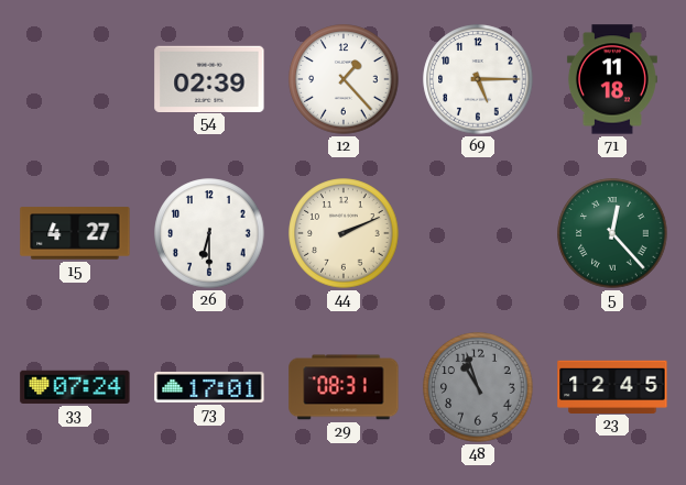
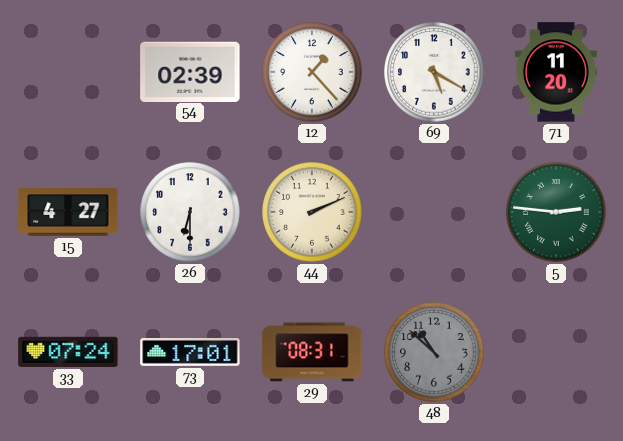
69: 5:15 -> 5:20 (434, 72)
71: 11:18 -> 11:20 (556, 72)
5: 12:23 -> 2:46 (556, 212)
48: 10:57 -> 10:52 (434, 352)
23: 12:45 -> none (612, 386)
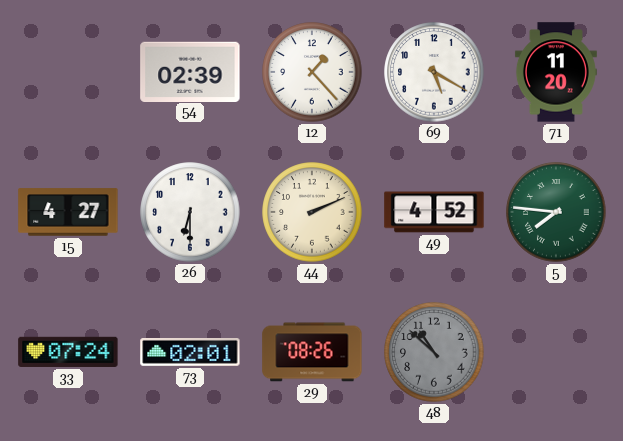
49: none -> 4:52 (434, 212)
5: 2:46 -> 7:46 (556, 212)
73: 17:01 -> 02:01 (190, 353)
29: 08:31 -> 08:26 (312, 352)
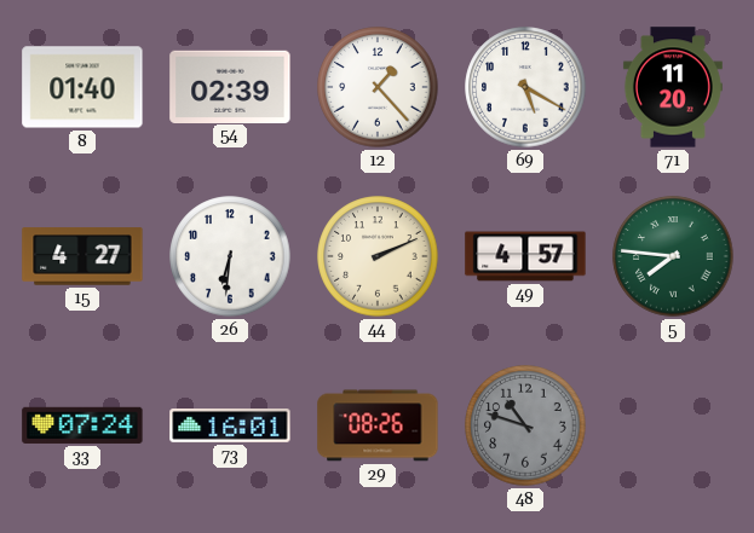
8: none -> 01:40 (82, 87)
26: 6:30 -> 6:31 (230, 256)
49: 4:52 -> 4:57 (525, 256)
73: 02:01 -> 16:01 (230, 427)
48: 10:52 -> 10:48 (525, 425)
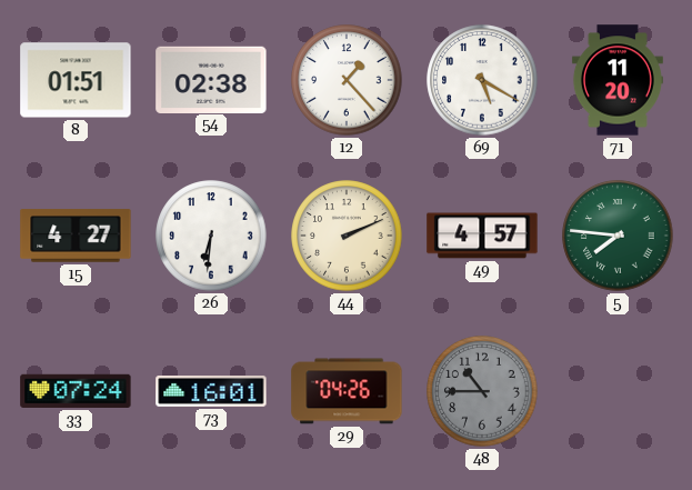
8: 01:40 -> 01:51 (76, 80)
54: 02:39 -> 02:38 (211, 79)
29: 08:26 -> 04:26 (347, 391)
48: 10:48 -> 10:45 (482, 391)
